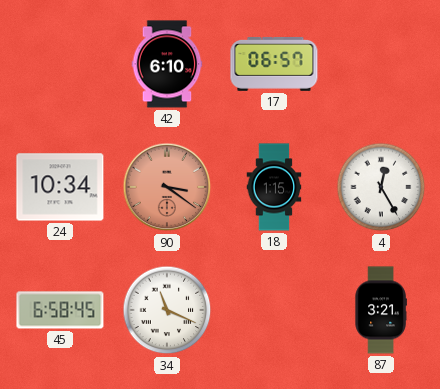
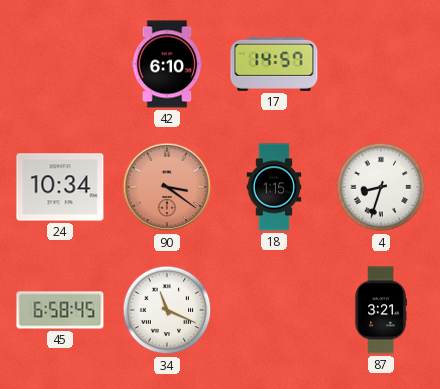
17: 06:57 -> 14:57 (274, 64)
4: 12:25 -> 8:33 (381, 187)
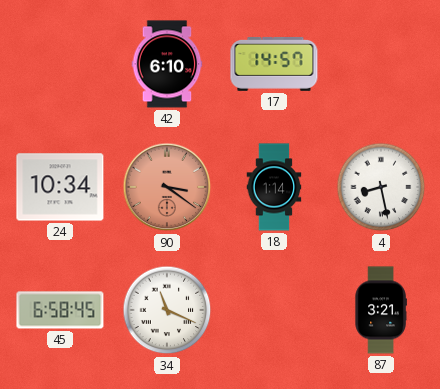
18: 1:15 -> 1:14 (274, 187)
4: 8:33 -> 8:28 (381, 187)
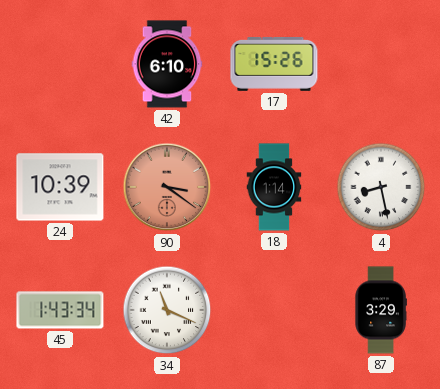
17: 14:57 -> 15:26 (274, 64)
24: 10:34 -> 10:39 (60, 187)
45: 6:58 -> 1:43 (60, 310)
87: 3:21 -> 3:29 (381, 310)
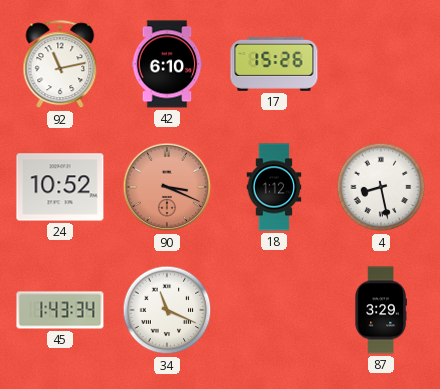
92: none -> 11:13 (60, 65)
24: 10:39 -> 10:52 (60, 187)
90: 3:21 -> 3:19 (167, 187)
18: 1:14 -> 1:12 (274, 187)
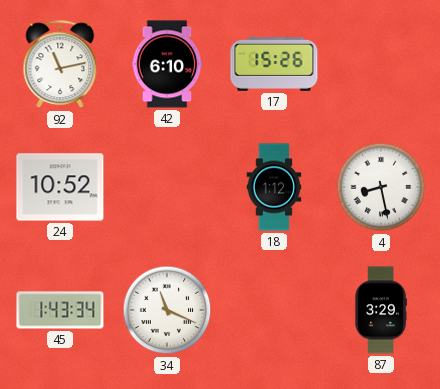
90: 3:19 -> none (167, 187)
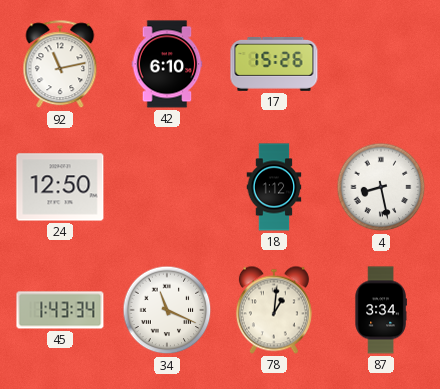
24: 10:52 -> 12:50 (60, 187)
78: none -> 1:01 (274, 310)
87: 3:29 -> 3:34 (381, 310)
